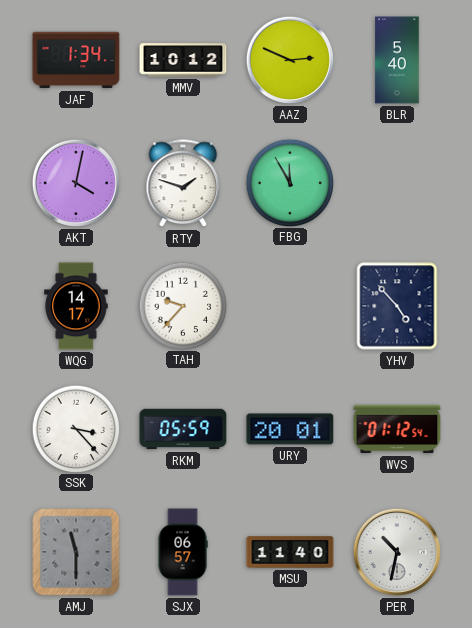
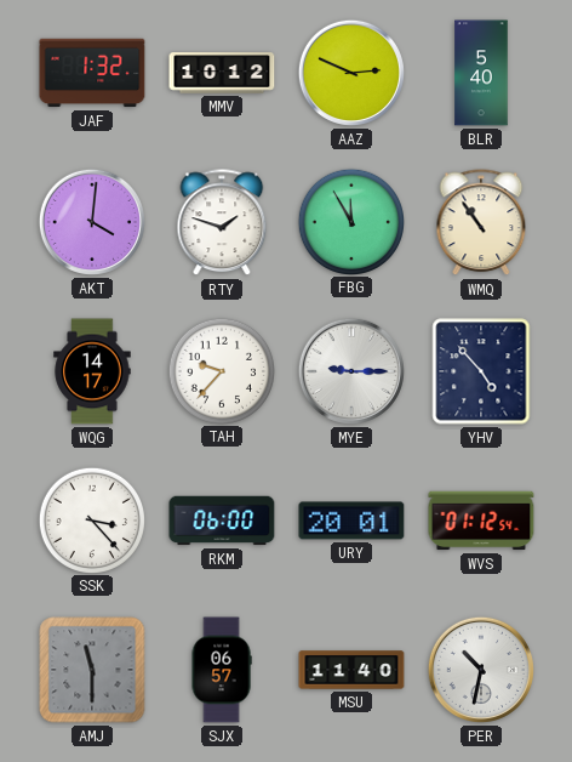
JAF: 1:34 -> 1:32 (92, 73)
AKT: 4:02 -> 4:01 (92, 222)
WMQ: none -> 10:54 (481, 223)
MYE: none -> 9:15 (351, 371)
RKM: 05:59 -> 06:00 (222, 521)
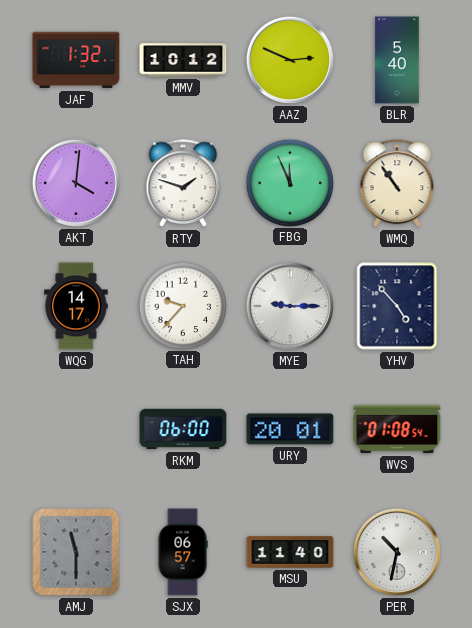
FBG: 11:55 -> 11:56 (289, 182)
SSK: 3:23 -> none (91, 519)
WVS: 01:12 -> 01:08 (397, 429)
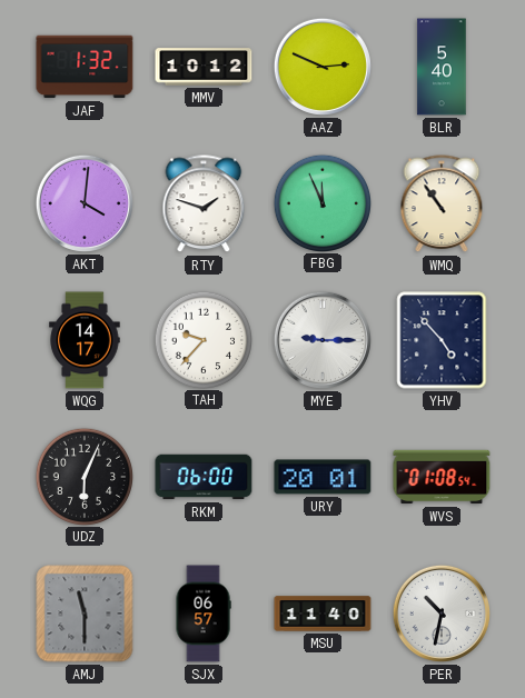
UDZ: none -> 6:04 (83, 476)
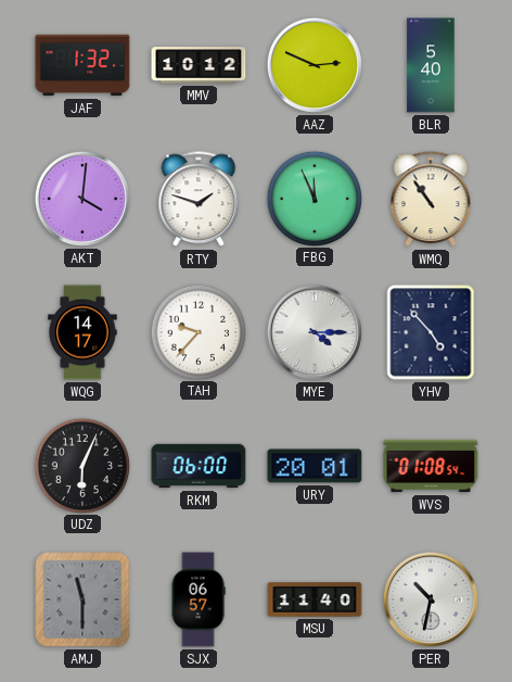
MYE: 9:15 -> 4:15 (315, 332)
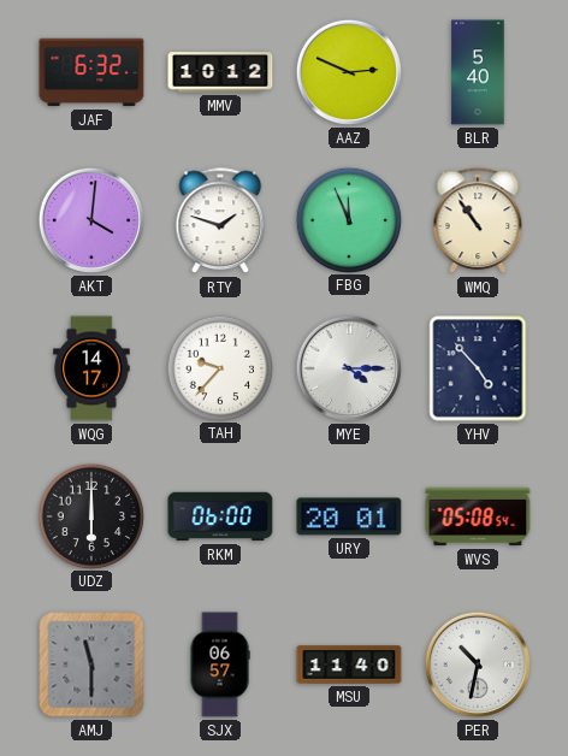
JAF: 1:32 -> 6:32 (91, 72)
UDZ: 6:04 -> 6:00 (90, 515)
WVS: 01:08 -> 05:08 (478, 516)
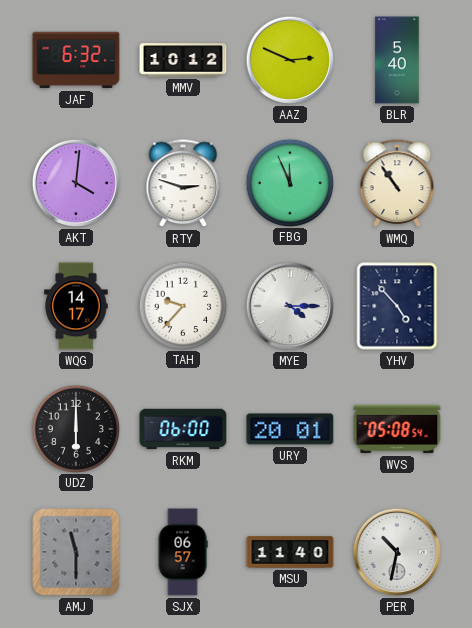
RTY: 1:48 -> 2:48 (183, 184)
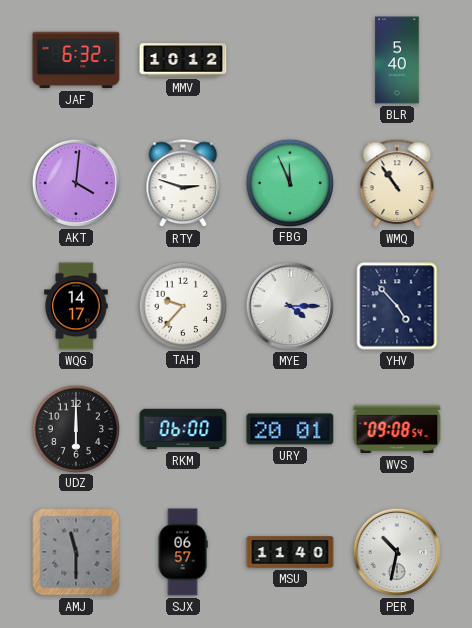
AAZ: 2:49 -> none (290, 60)
WVS: 05:08 -> 09:08 (397, 429)
